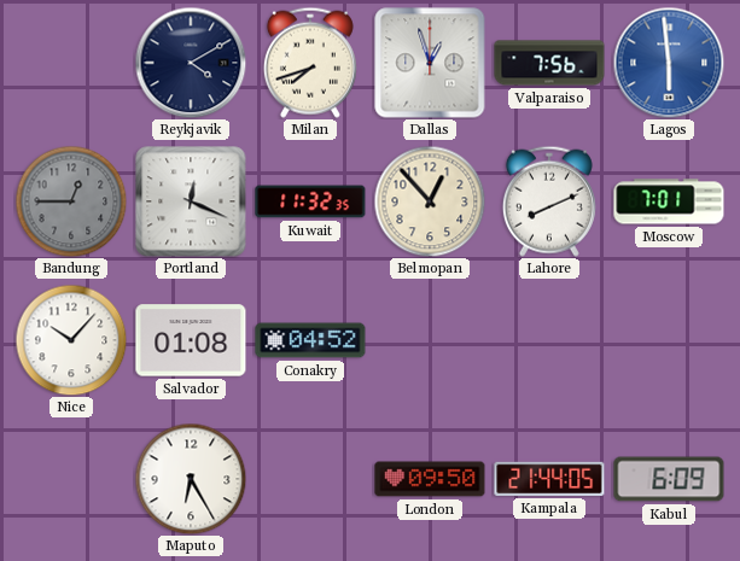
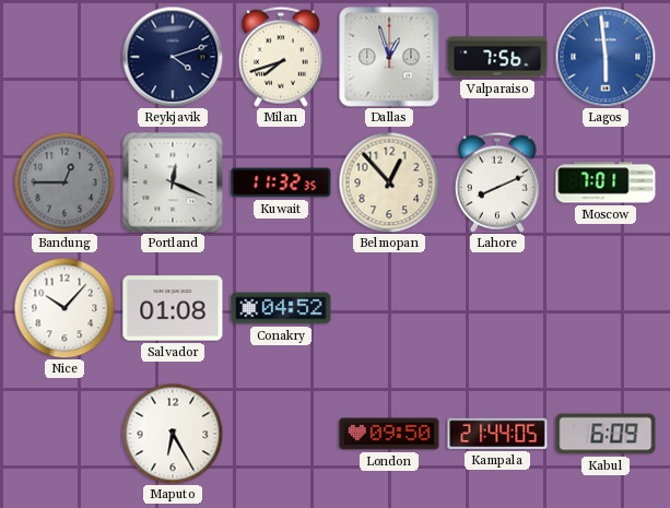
Reykjavik: 4:10 -> 4:12 (173, 57)
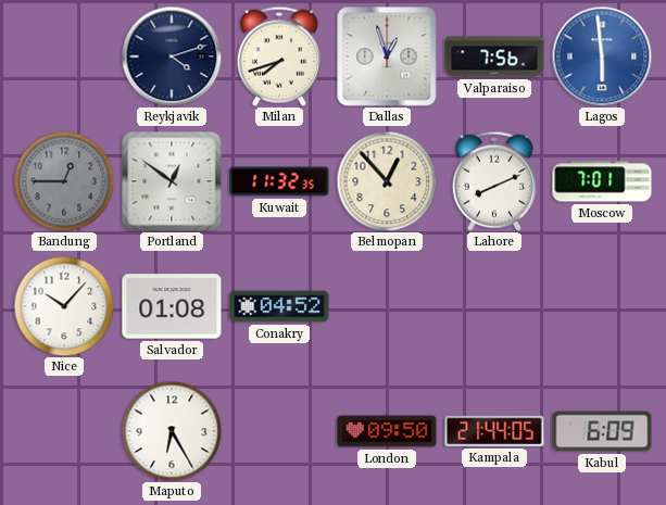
Portland: 12:19 -> 12:51 (172, 181)
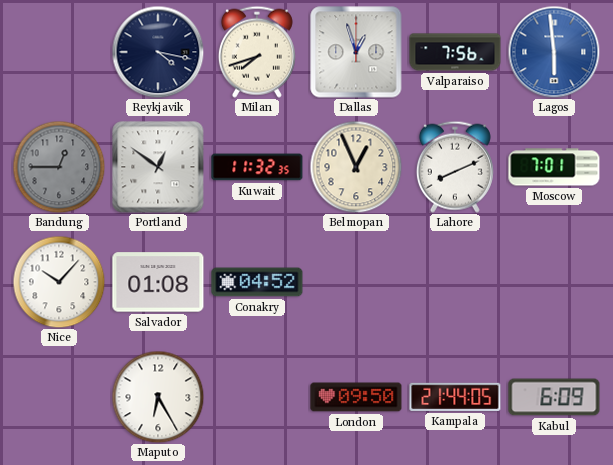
Reykjavik: 4:12 -> 4:17 (158, 52)
Belmopan: 12:53 -> 12:56 (356, 167)
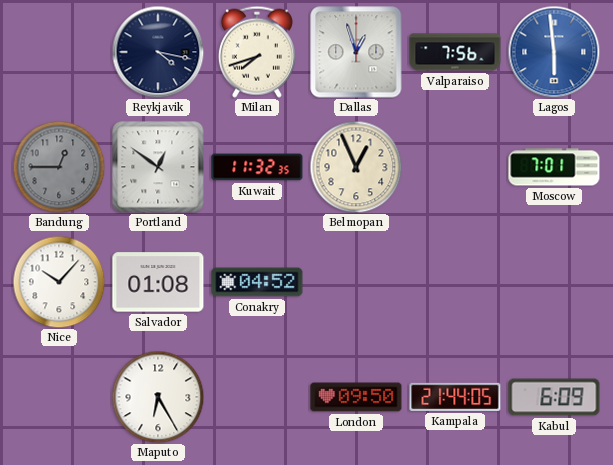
Lahore: 8:11 -> none (455, 167)
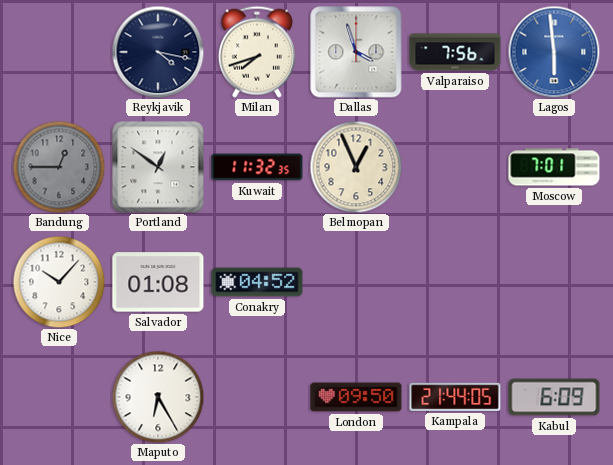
Dallas: 12:57 -> 3:57 (356, 52)
